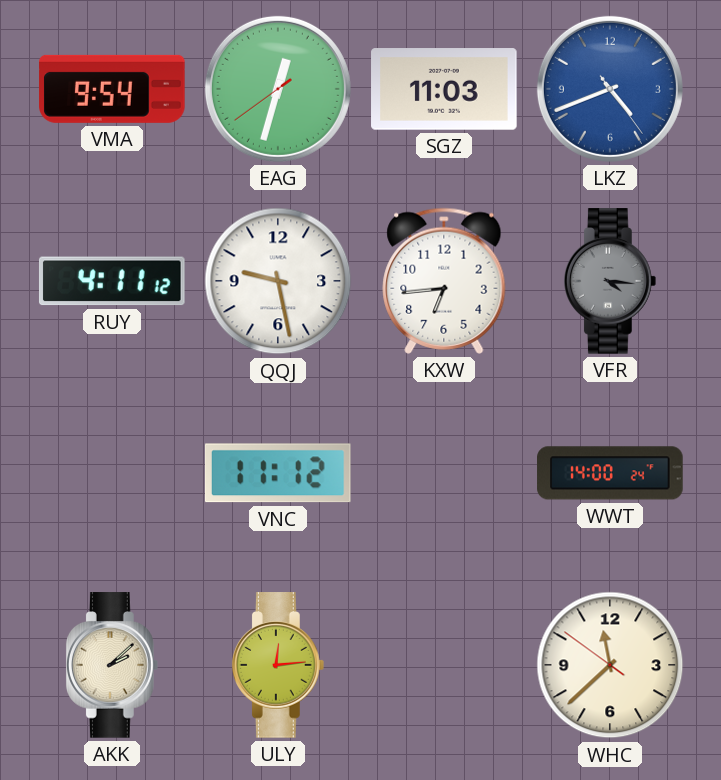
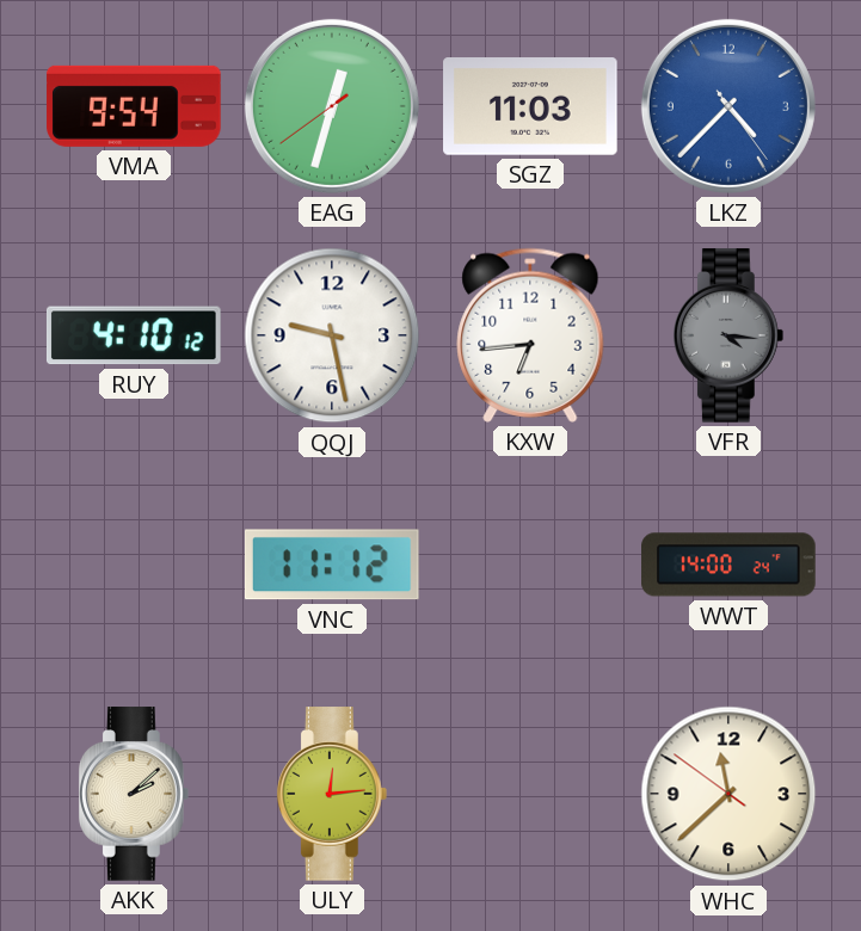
LKZ: 4:41 -> 4:37 (728, 106)
RUY: 4:11 -> 4:10 (134, 335)
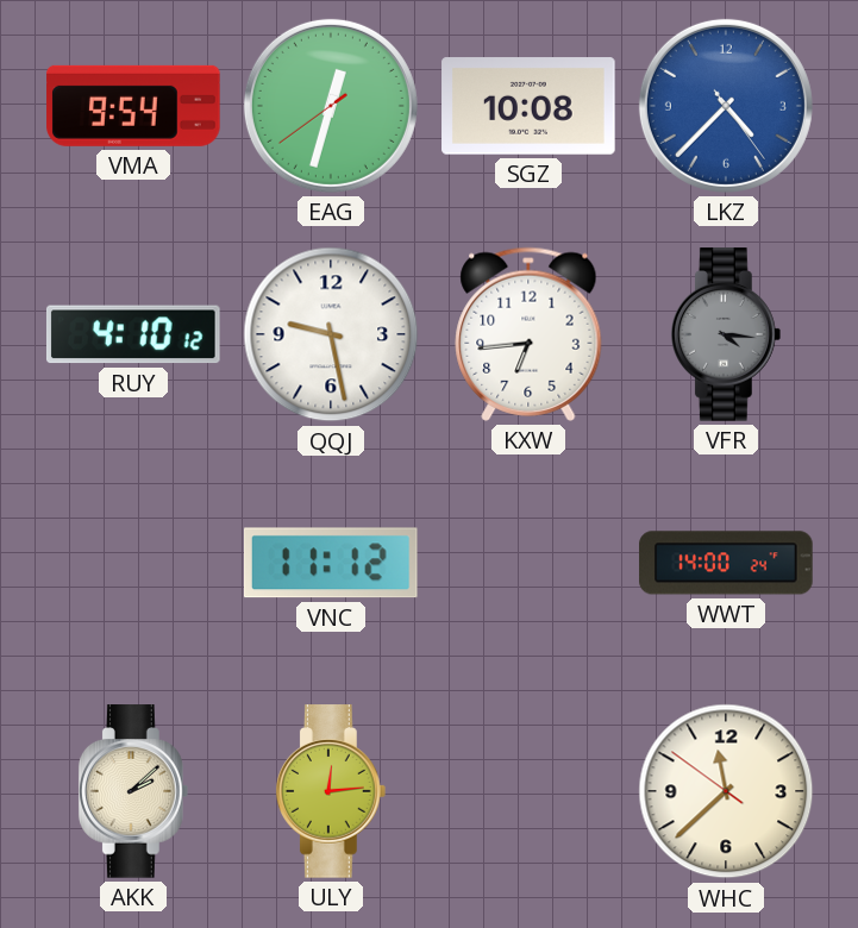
SGZ: 11:03 -> 10:08 (528, 106)
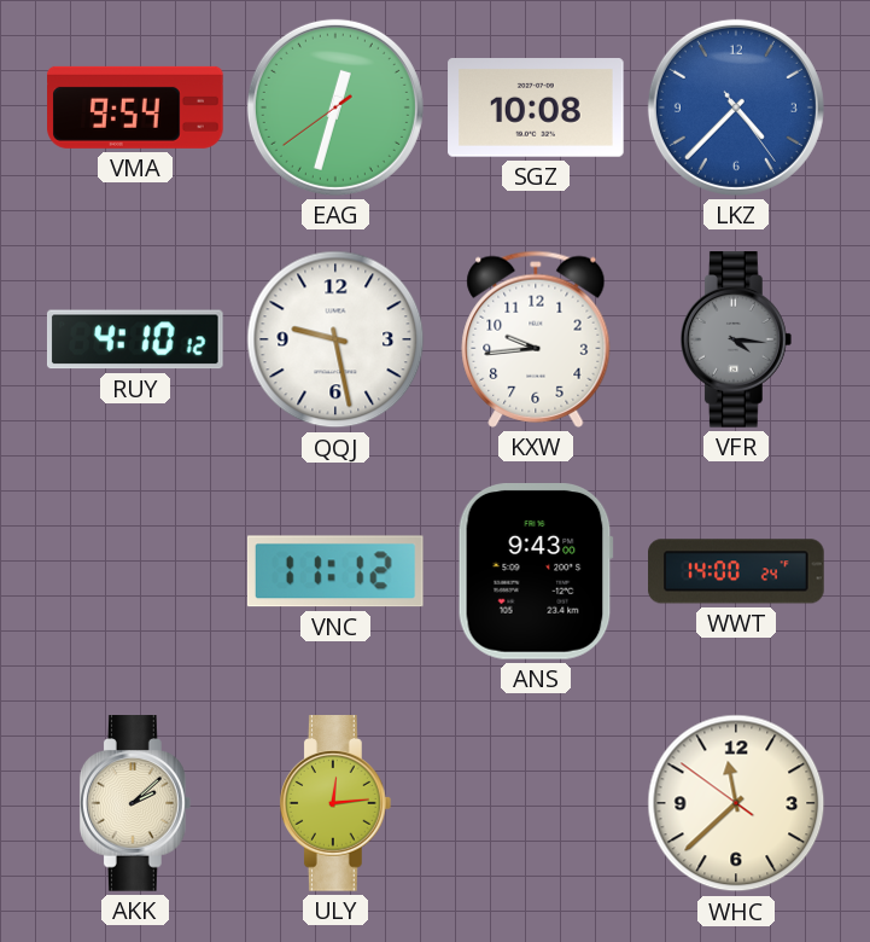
KXW: 6:44 -> 9:44 (536, 339)
ANS: none -> 9:43 (536, 572)
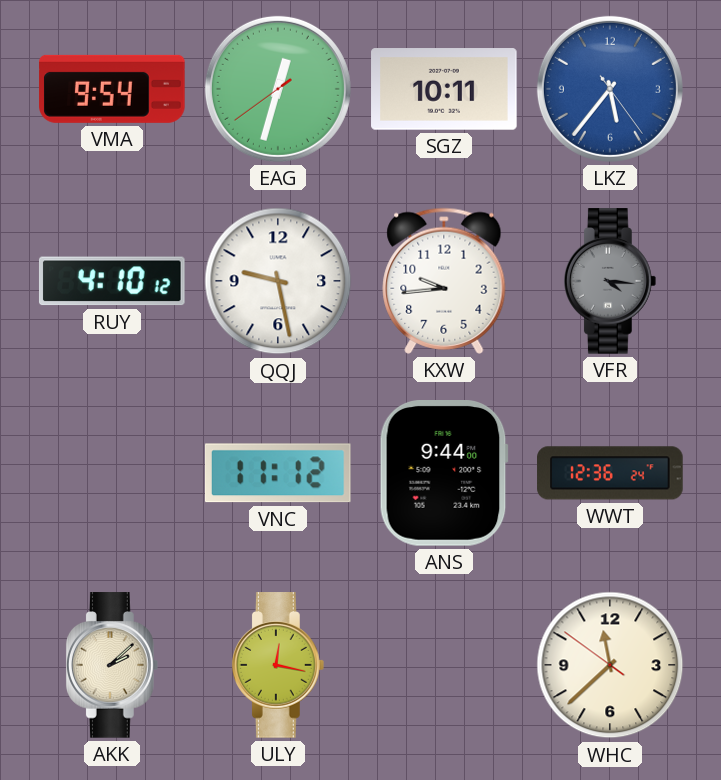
SGZ: 10:08 -> 10:11 (444, 89)
LKZ: 4:37 -> 5:36 (610, 89)
ANS: 9:43 -> 9:44 (444, 474)
WWT: 14:00 -> 12:36 (610, 473)
ULY: 12:14 -> 12:17 (278, 665)
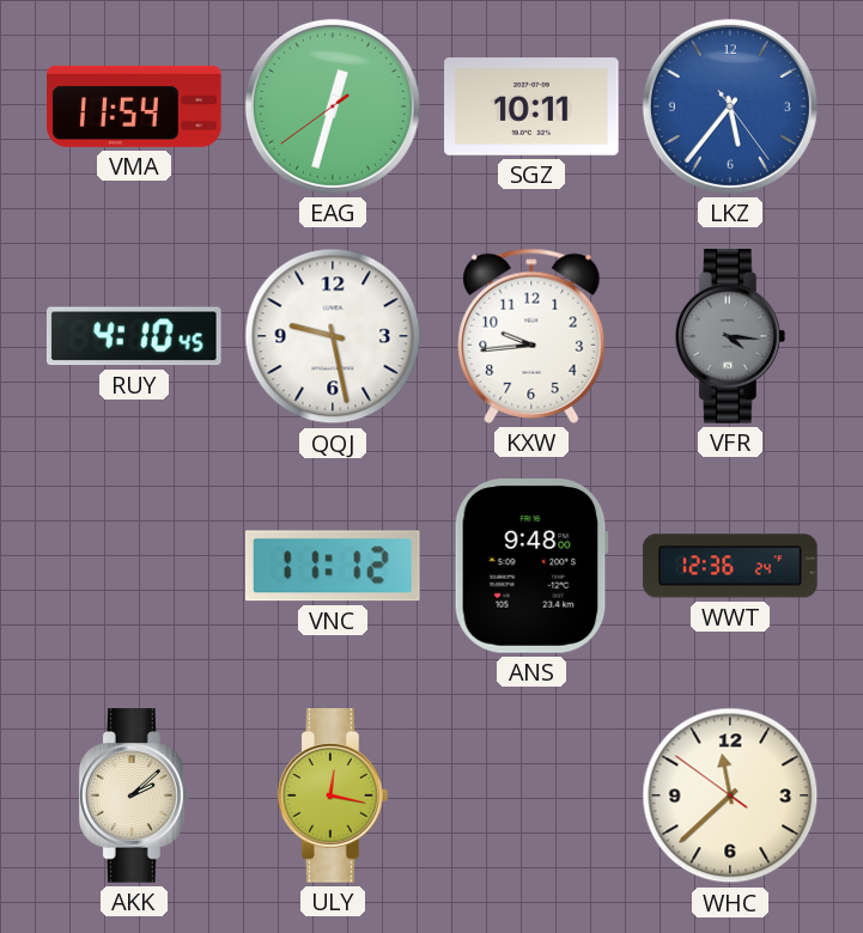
VMA: 9:54 -> 11:54 (134, 106)
RUY: 4:10:12 -> 4:10:45 (134, 336)
ANS: 9:44 -> 9:48 (531, 567)
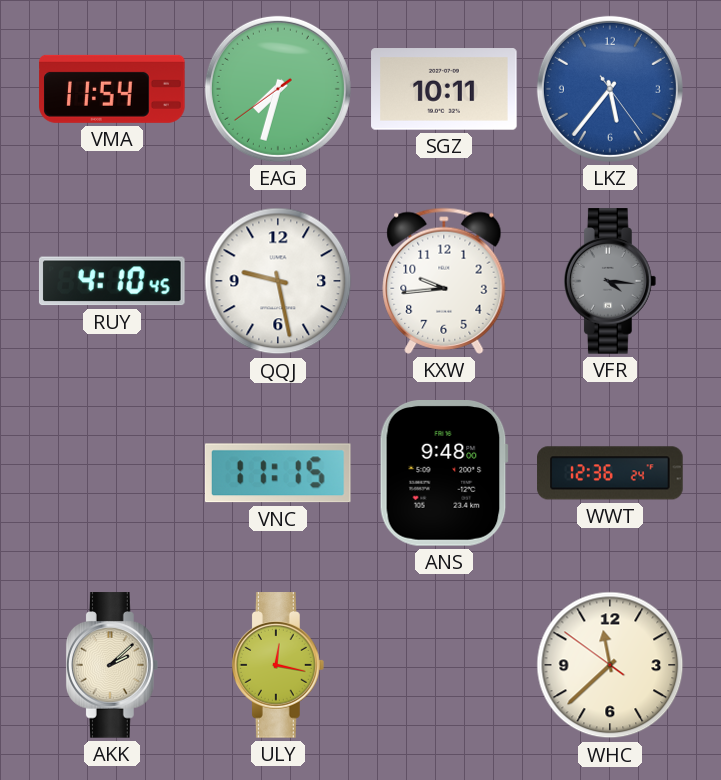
EAG: 12:32 -> 7:32 (278, 89)
VNC: 11:12 -> 11:15 (278, 473)
